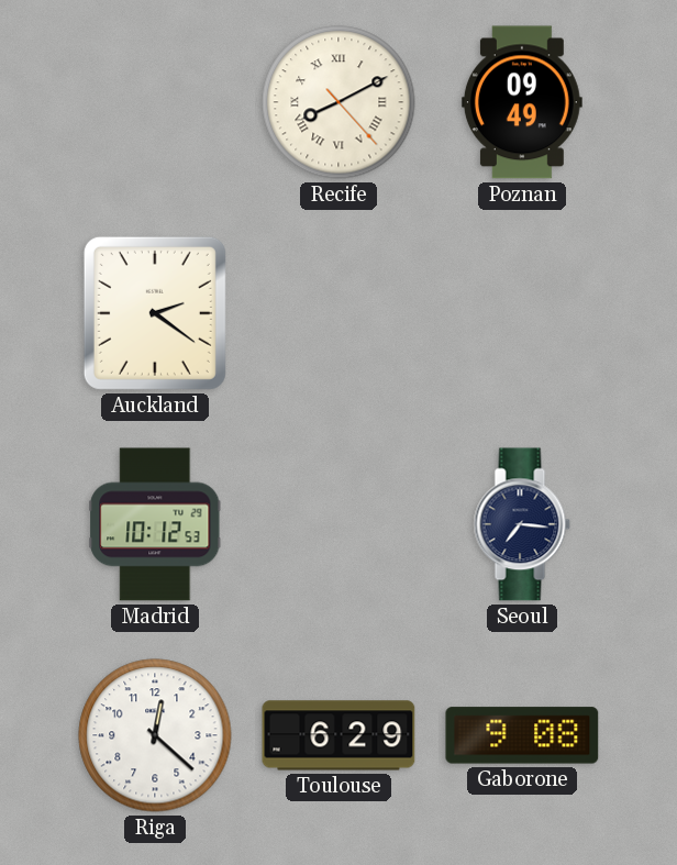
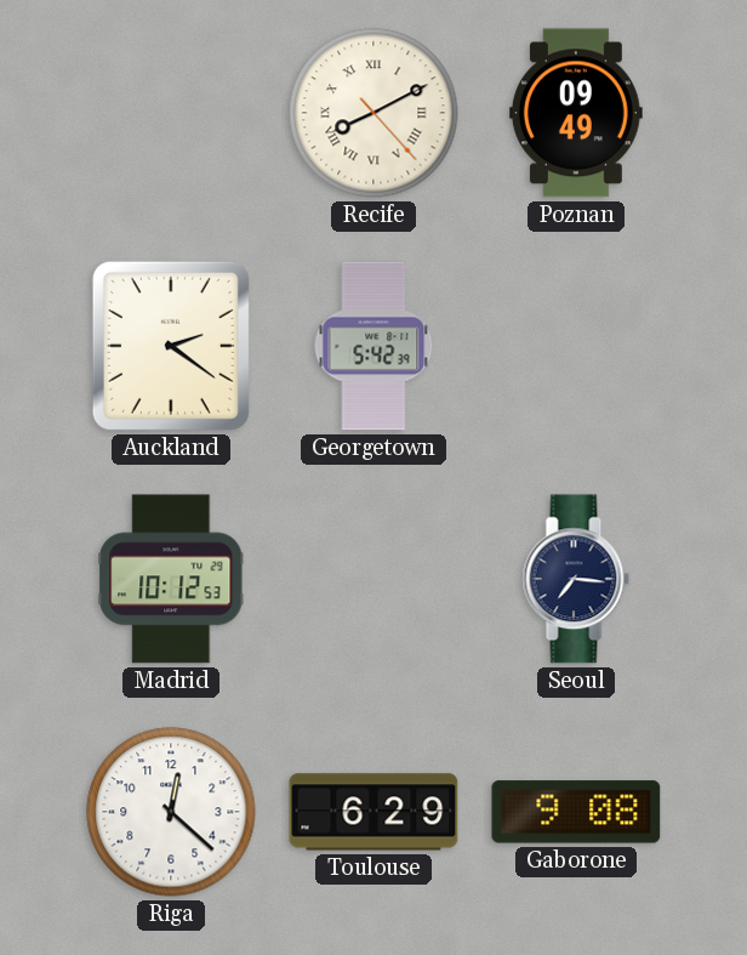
Georgetown: none -> 5:42 (373, 346)
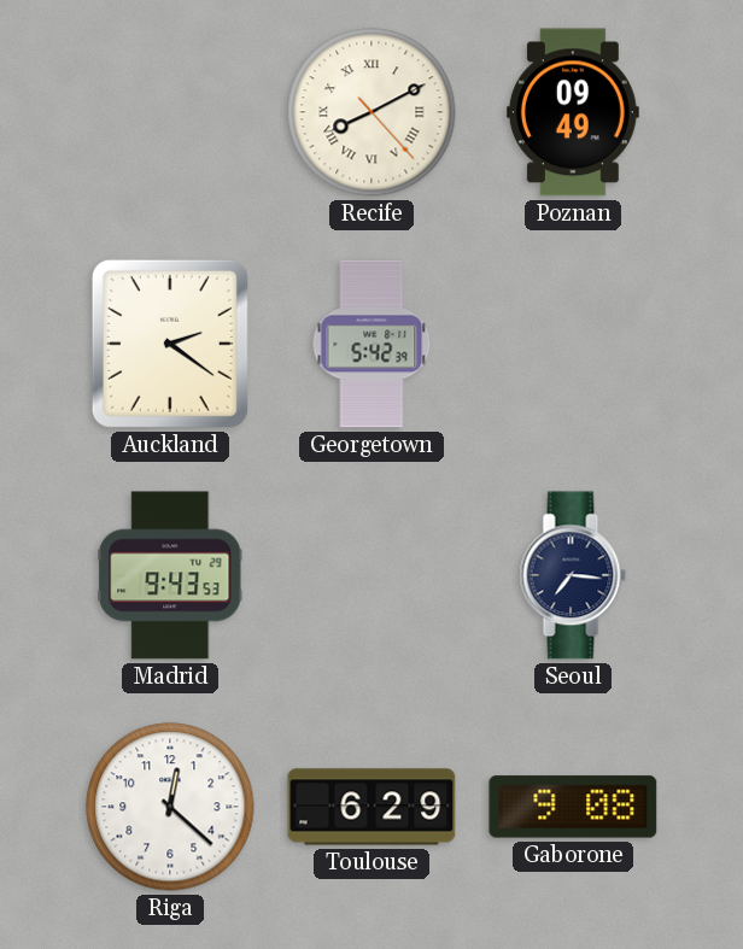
Madrid: 10:12 -> 9:43 (170, 575)
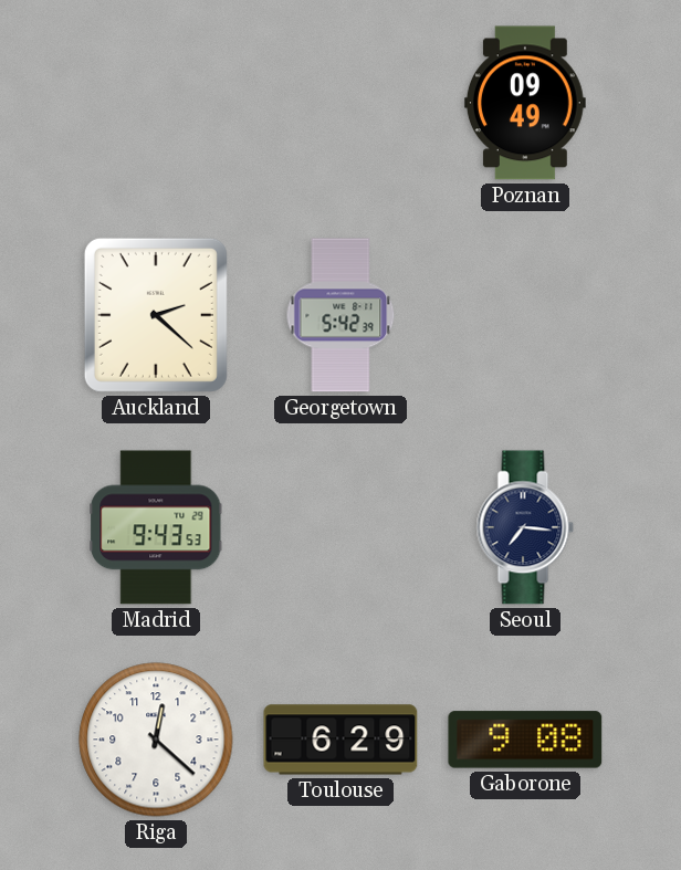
Recife: 8:10 -> none (371, 112)
Auckland: 2:21 -> 2:22 (156, 315)
